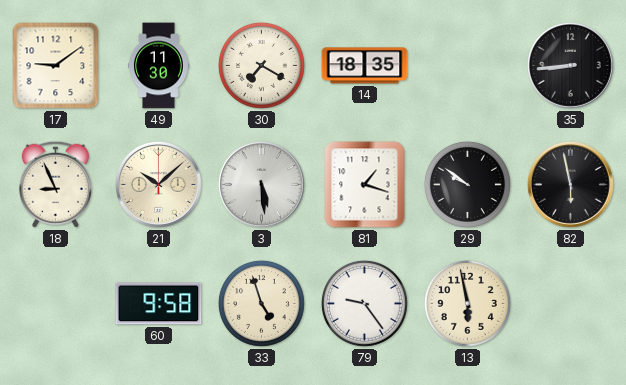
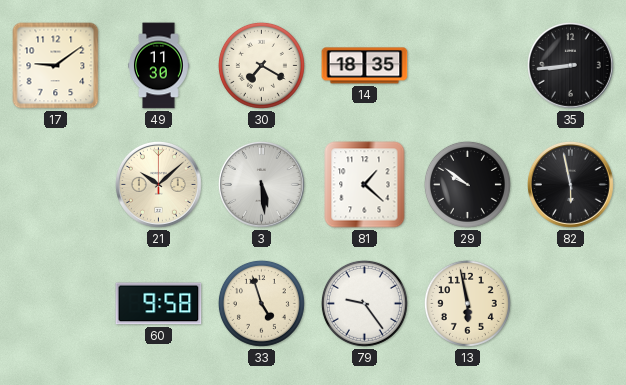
18: 8:56 -> none (55, 184)
81: 1:18 -> 1:22 (365, 185)
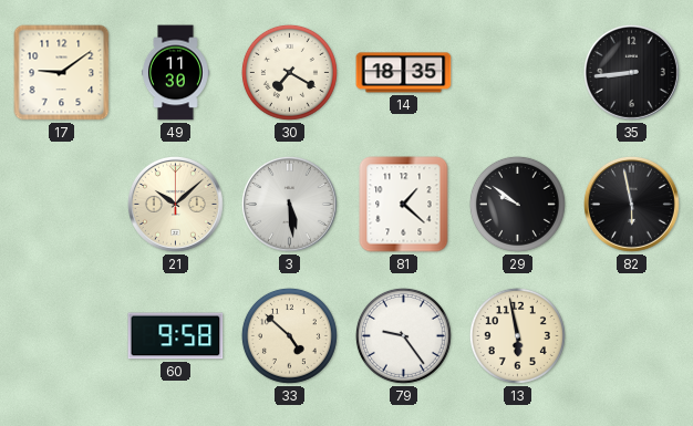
33: 4:57 -> 4:52 (289, 335)
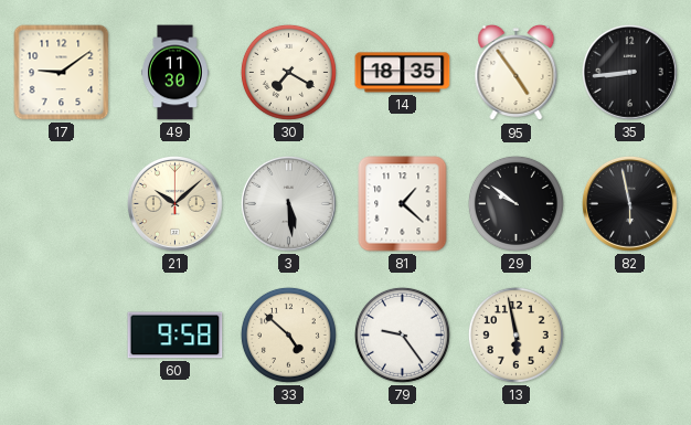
95: none -> 4:54 (517, 73)
